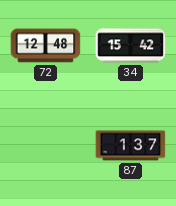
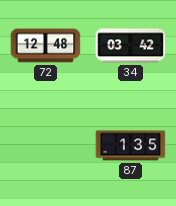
34: 15:42 -> 03:42 (131, 46)
87: 1:37 -> 1:35 (131, 146)
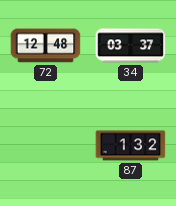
34: 03:42 -> 03:37 (131, 46)
87: 1:35 -> 1:32 (131, 146)
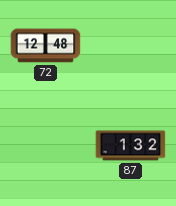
34: 03:37 -> none (131, 46)
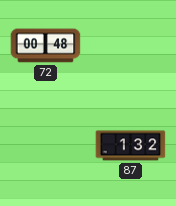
72: 12:48 -> 00:48 (46, 46)
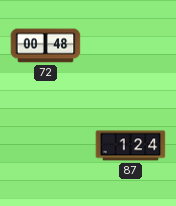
87: 1:32 -> 1:24 (131, 146)
